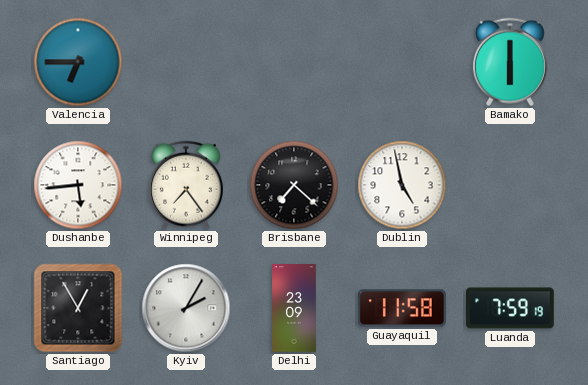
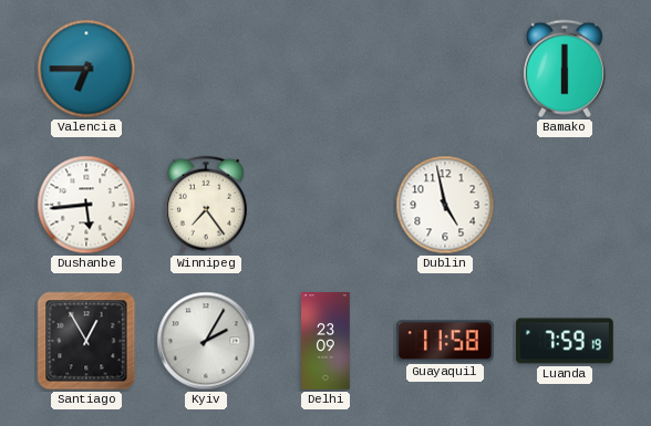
Brisbane: 7:22 -> none (294, 185)
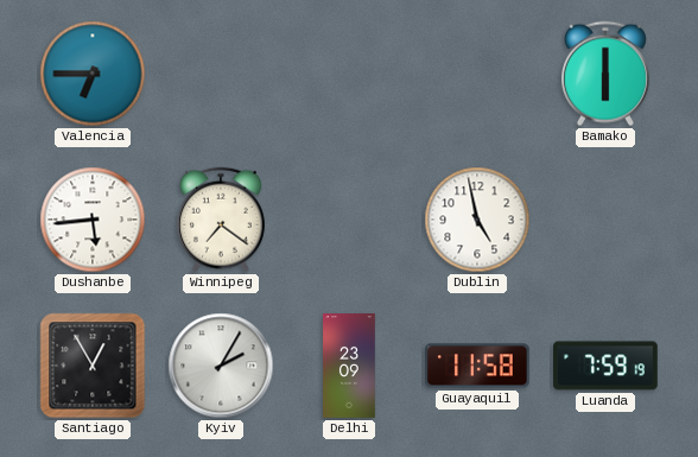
Winnipeg: 7:24 -> 7:21 (221, 220)
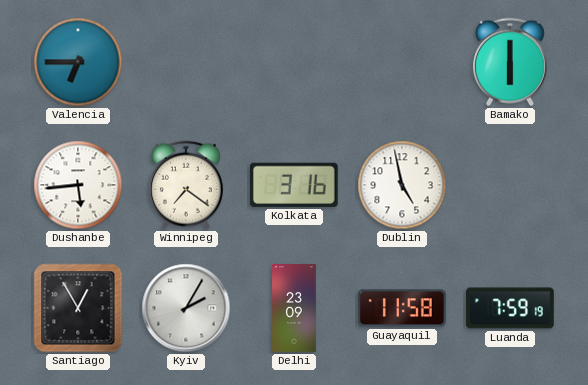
Kolkata: none -> 3:16 (294, 185)
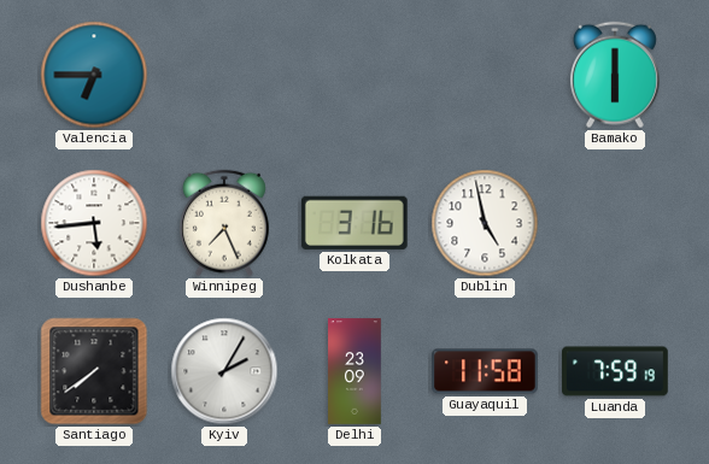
Winnipeg: 7:21 -> 7:26 (224, 223)
Santiago: 12:55 -> 7:39 (94, 371)
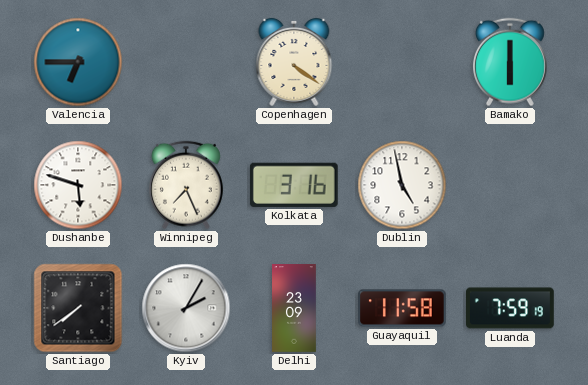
Copenhagen: none -> 4:21 (294, 62)
Dushanbe: 5:44 -> 5:48 (78, 185)
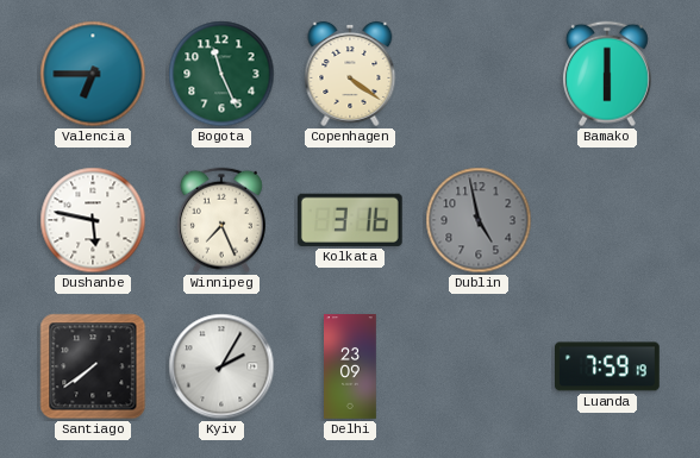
Bogota: none -> 11:26 (221, 74)
Dushanbe: 5:48 -> 5:47 (93, 220)
Dublin dial: white -> grey (479, 220)
Guayaquil: 11:58 -> none (403, 308)
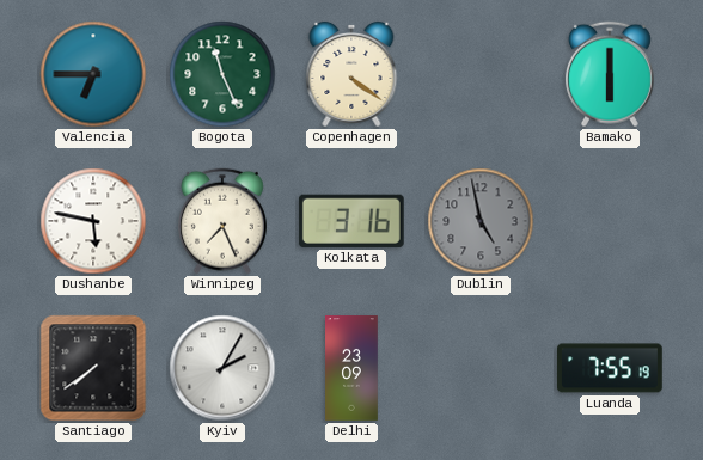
Luanda: 7:59 -> 7:55 (611, 368)
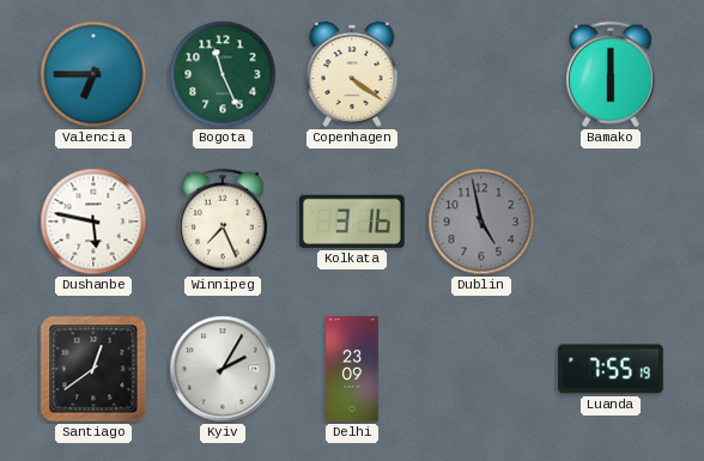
Santiago: 7:39 -> 12:39 (93, 369)
